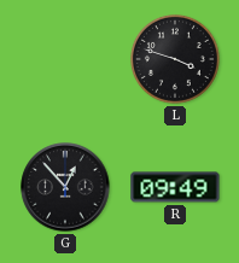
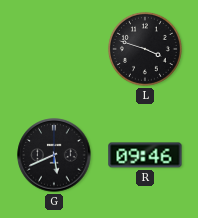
G: 12:53 -> 5:41 (54, 155)
R: 09:49 -> 09:46 (145, 155)
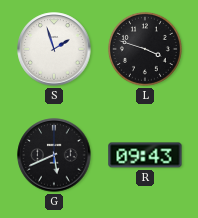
S: none -> 1:57 (54, 49)
R: 09:46 -> 09:43 (145, 155)
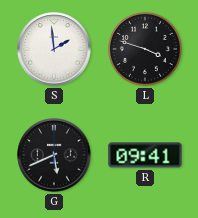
S: 1:57 -> 1:59 (54, 49)
R: 09:43 -> 09:41 (145, 155)
